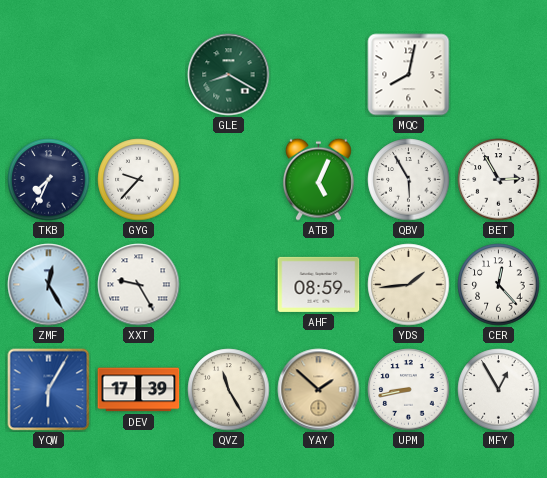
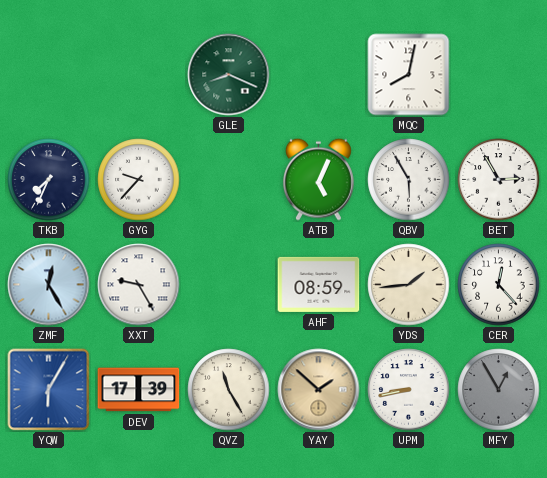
GLE: 8:20 -> 8:19 (229, 75)
MFY dial: white -> grey (499, 390)
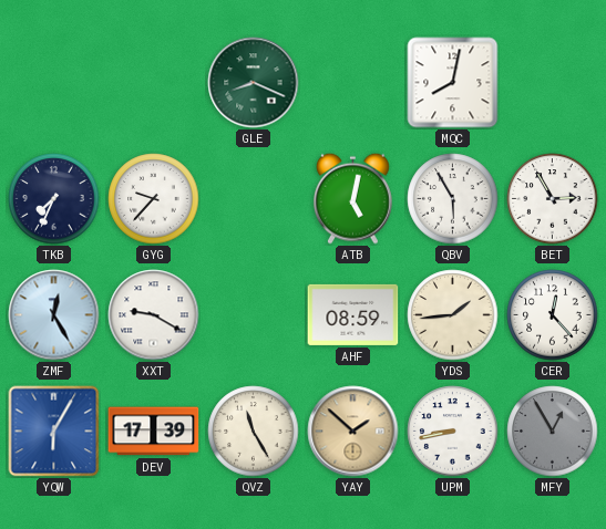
ATB: 5:04 -> 5:02 (353, 198)
XXT: 9:25 -> 9:20 (154, 315)
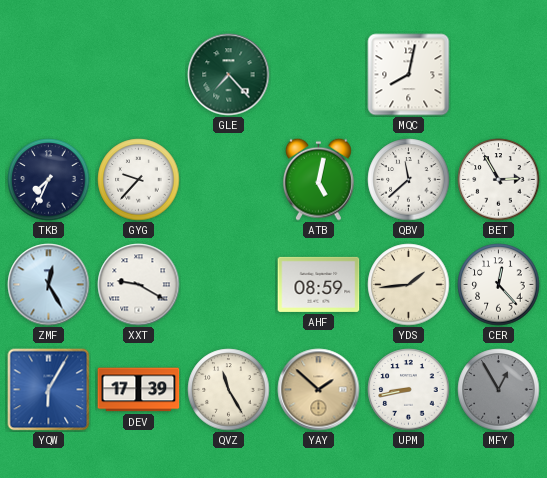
GLE: 8:19 -> 7:23 (229, 75)
QBV: 5:55 -> 11:38 (409, 180)
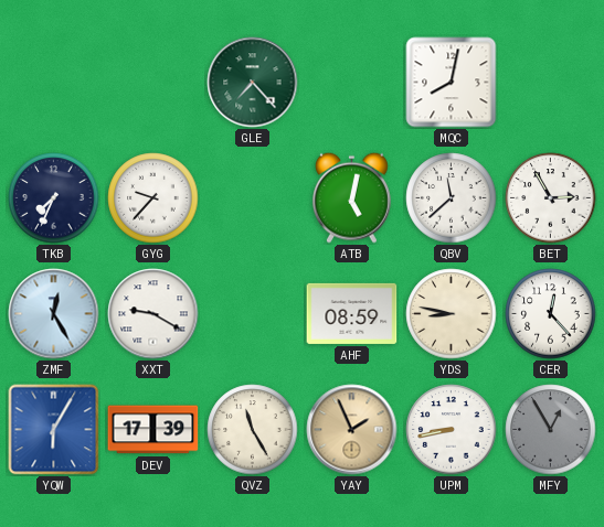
YDS: 1:44 -> 8:47 (452, 314)
YAY: 1:52 -> 1:56 (352, 430)
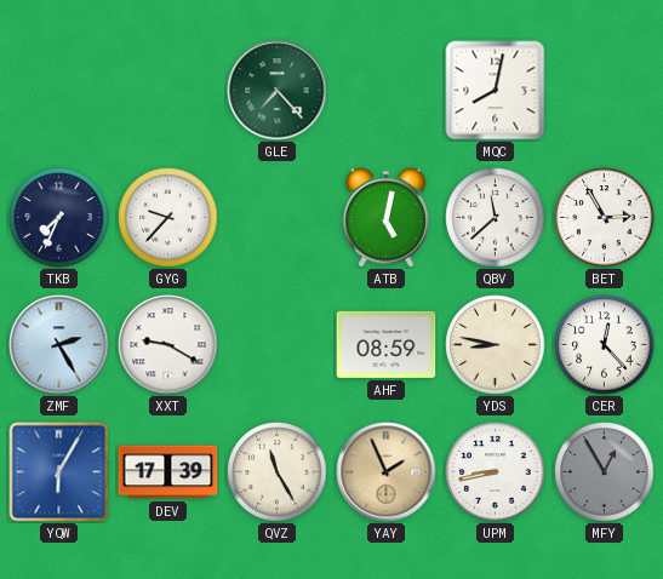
ZMF: 12:25 -> 2:25 (59, 345)
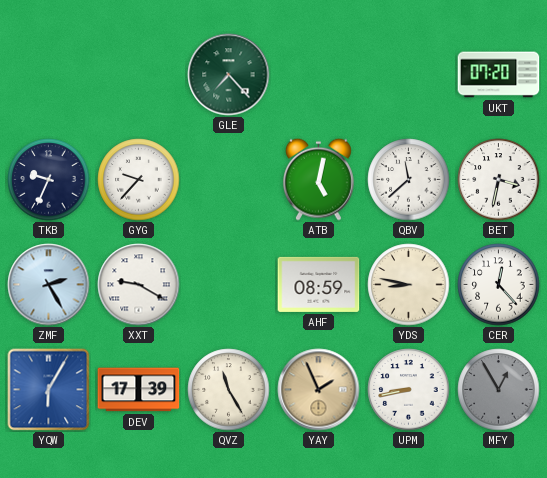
MQC: 8:02 -> none (496, 91)
UKT: none -> 07:20 (499, 75)
TKB: 7:34 -> 9:34 (49, 180)
BET: 2:55 -> 3:32 (499, 180)
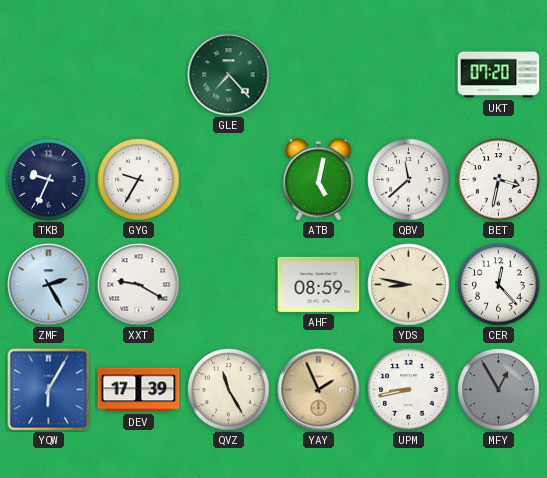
GYG: 9:37 -> 9:35 (139, 180)
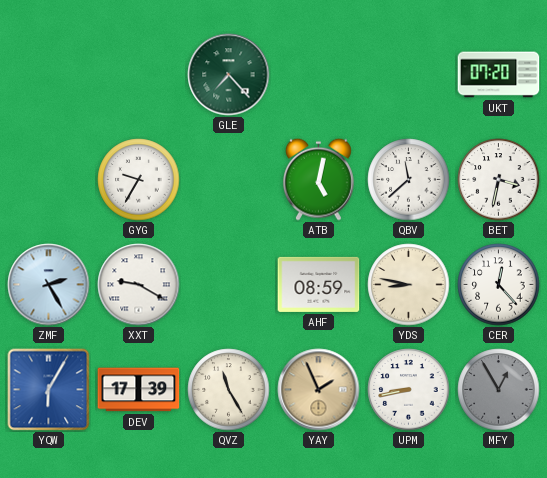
TKB: 9:34 -> none (49, 180)
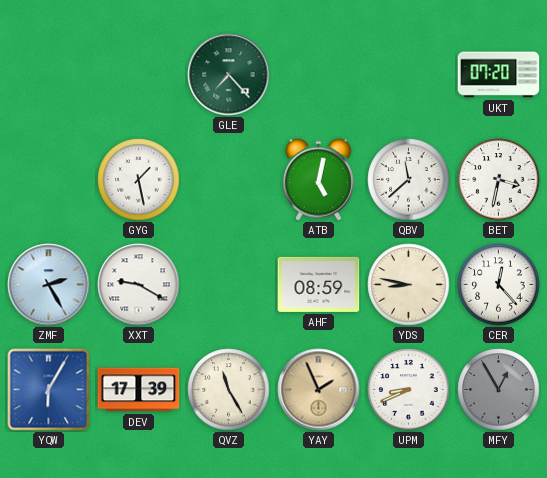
GYG: 9:35 -> 1:28 (139, 180)
UPM: 8:43 -> 8:41 (409, 390)
